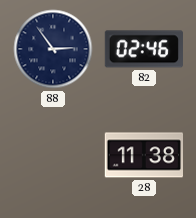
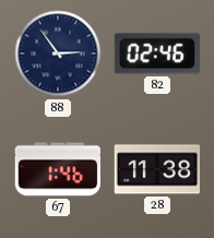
67: none -> 1:46 (57, 169)
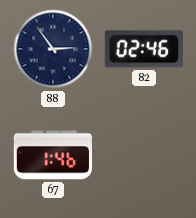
28: 11:38 -> none (156, 169)
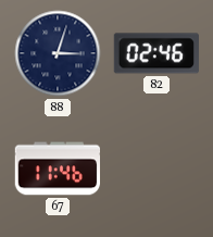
88: 2:54 -> 3:03 (58, 53)
67: 1:46 -> 11:46 (57, 169)
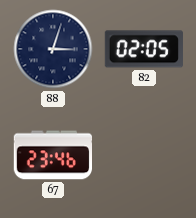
82: 02:46 -> 02:05 (144, 49)
67: 11:46 -> 23:46 (52, 155)
